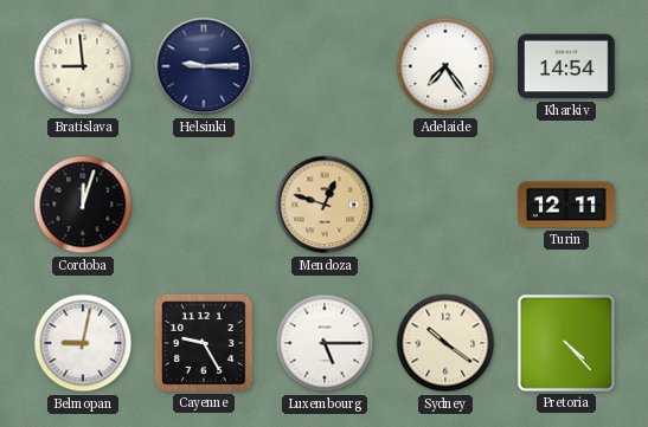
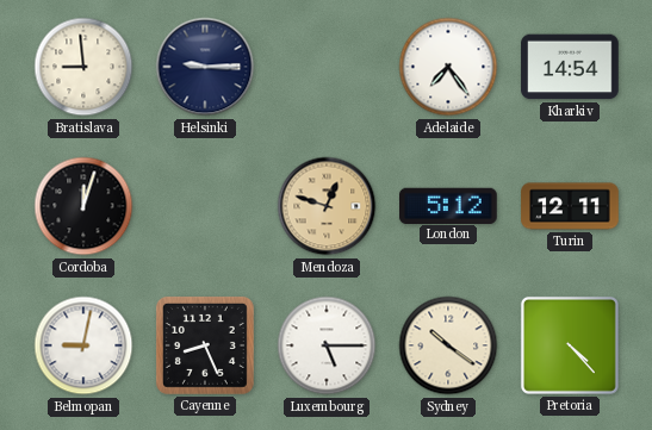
London: none -> 5:12 (449, 205)
Cayenne: 9:25 -> 8:26 (205, 345)
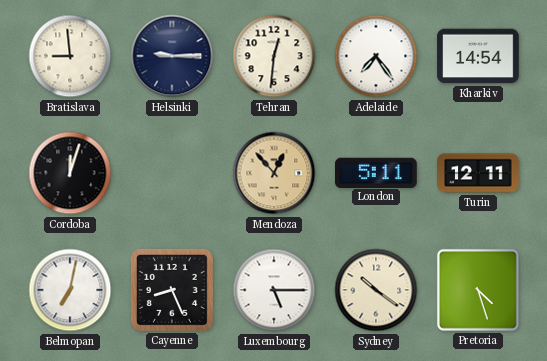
Tehran: none -> 12:31 (274, 56)
Mendoza: 12:48 -> 12:53 (274, 173)
London: 5:12 -> 5:11 (377, 172)
Belmopan: 9:02 -> 7:02 (70, 290)
Pretoria: 4:23 -> 4:27 (478, 290)
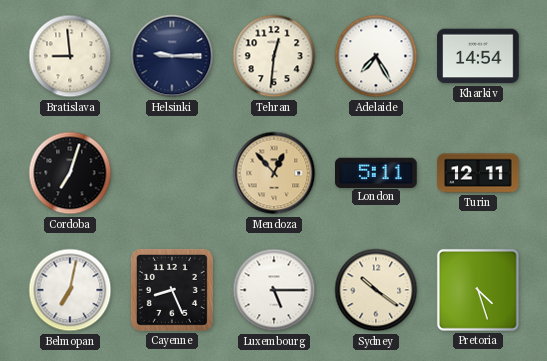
Adelaide: 7:24 -> 7:25 (376, 56)
Cordoba: 12:03 -> 7:03 (70, 173)
